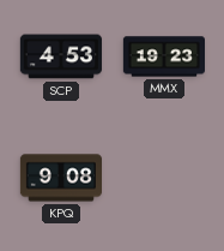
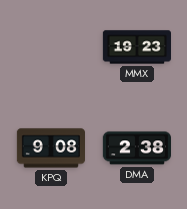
SCP: 4:53 -> none (61, 56)
DMA: none -> 2:38 (136, 148)
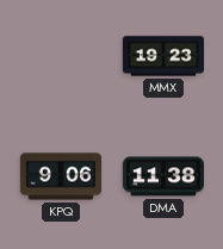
KPQ: 9:08 -> 9:06 (60, 176)
DMA: 2:38 -> 11:38 (162, 176)
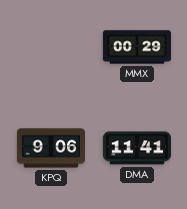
MMX: 19:23 -> 00:29 (136, 47)
DMA: 11:38 -> 11:41 (136, 148)
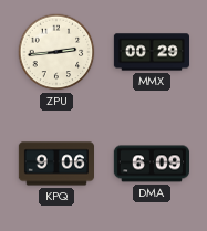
ZPU: none -> 2:44 (56, 52)
DMA: 11:41 -> 6:09 (151, 164)
